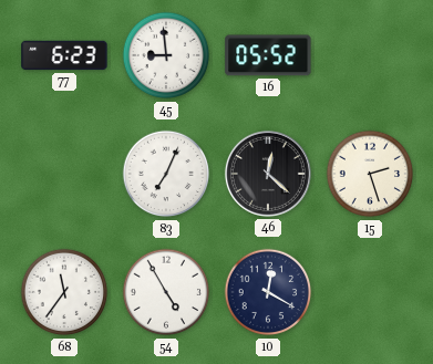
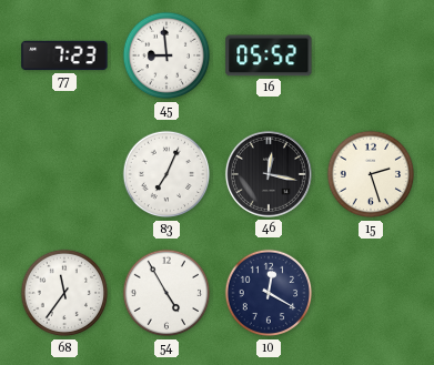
77: 6:23 -> 7:23 (64, 55)
46: 12:22 -> 12:17 (269, 174)
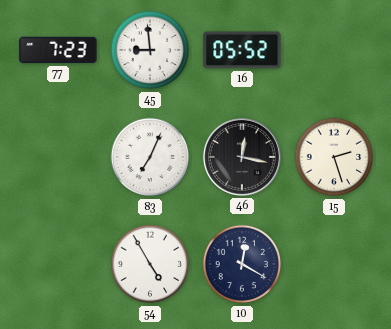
68: 11:36 -> none (64, 293)
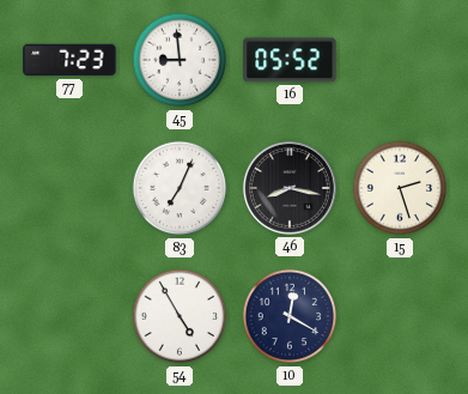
46: 12:17 -> 8:17 (290, 188)
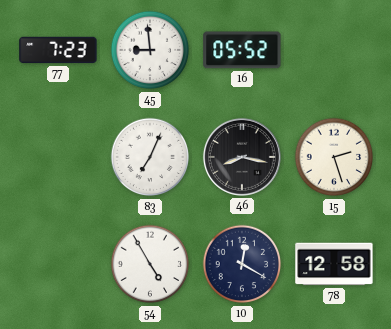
78: none -> 12:58 (334, 264)
